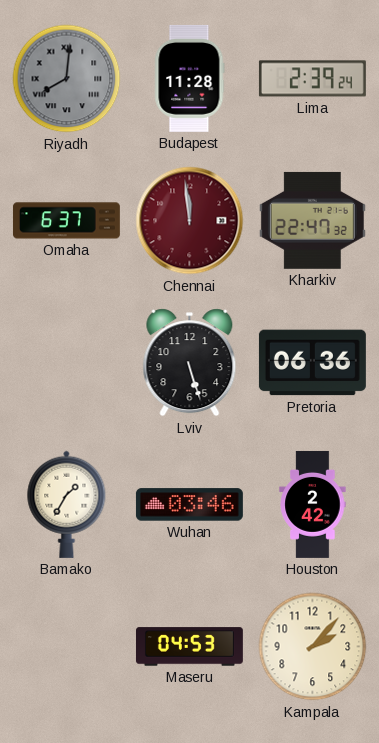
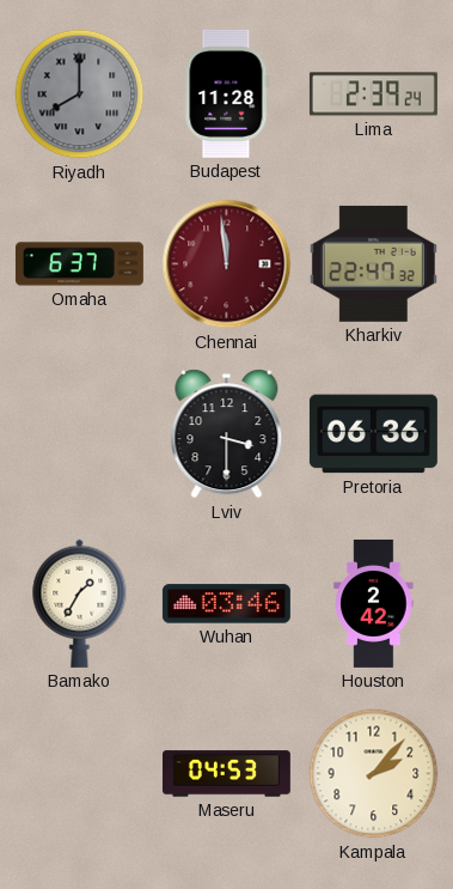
Riyadh: 8:01 -> 8:00 (80, 95)
Lviv: 5:27 -> 3:30 (227, 434)
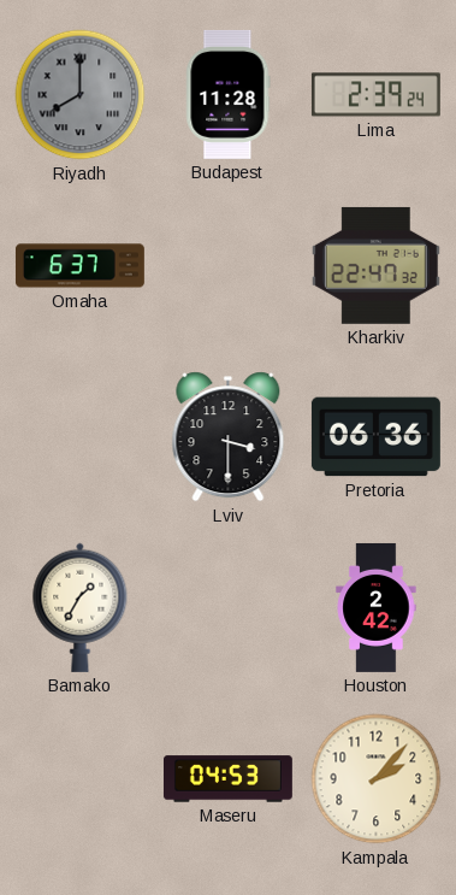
Chennai: 11:59 -> none (227, 264)
Wuhan: 03:46 -> none (226, 604)
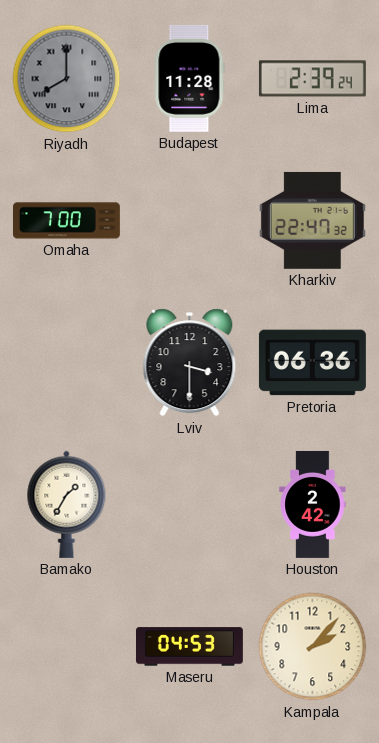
Omaha: 6:37 -> 7:00 (66, 221)
